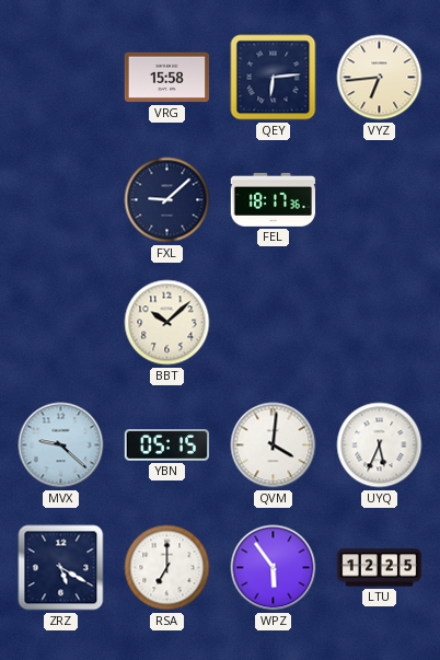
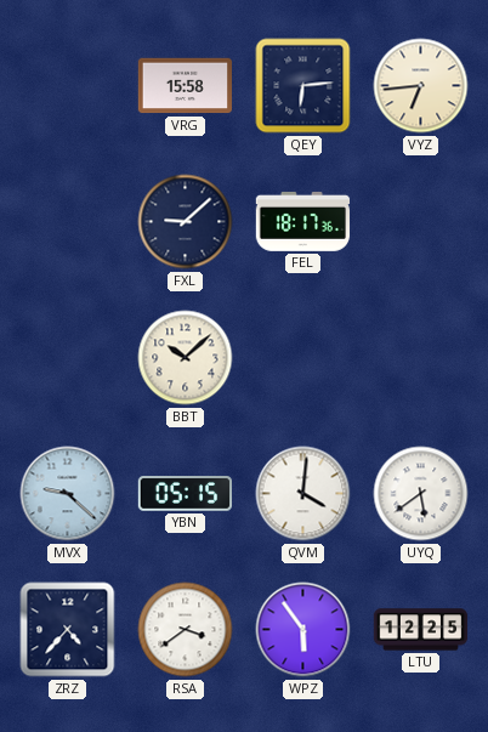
UYQ: 5:34 -> 5:39 (421, 494)
ZRZ: 5:20 -> 4:37 (68, 630)
RSA: 7:00 -> 3:39 (186, 630)
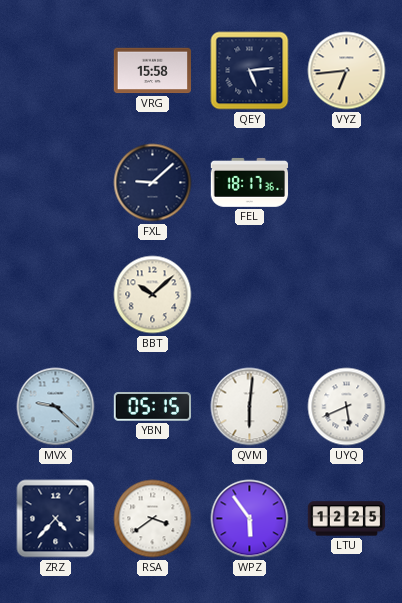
QEY: 6:14 -> 5:14 (250, 71)
QVM: 4:01 -> 6:01 (250, 407)
UYQ: 5:39 -> 5:41 (347, 407)
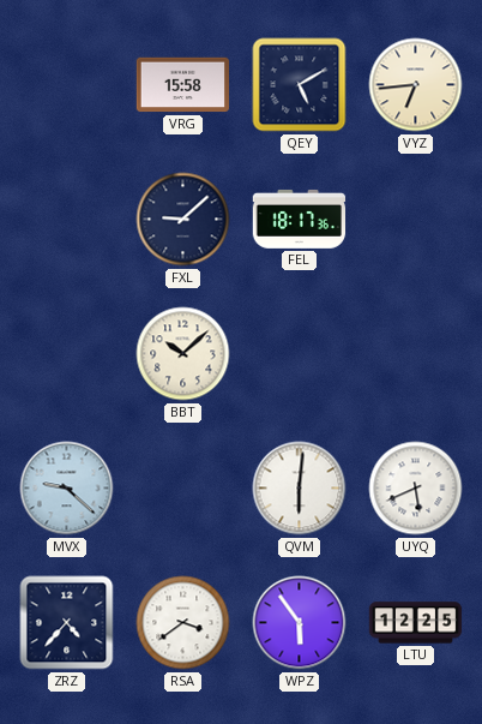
QEY: 5:14 -> 5:10 (300, 85)
YBN: 05:15 -> none (152, 407)
